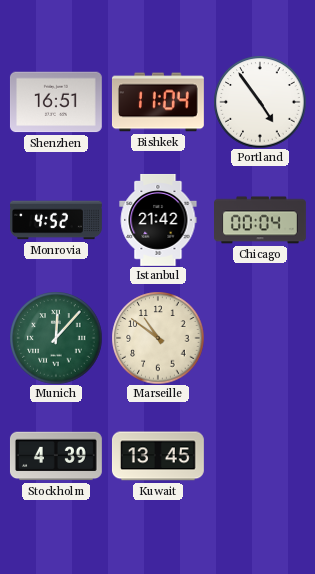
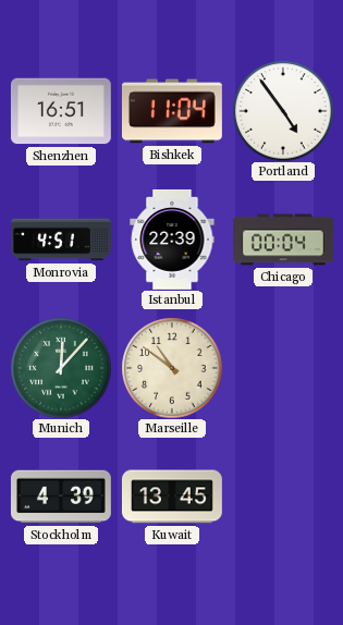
Monrovia: 4:52 -> 4:51 (62, 240)
Istanbul: 21:42 -> 22:39 (172, 240)
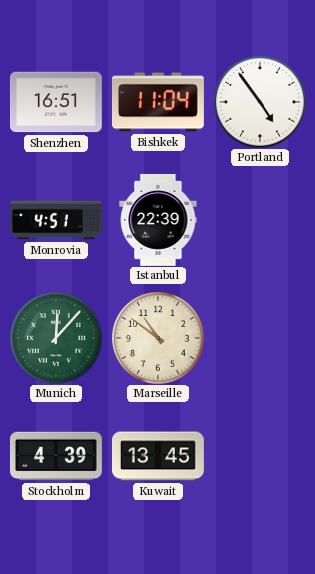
Chicago: 00:04 -> none (284, 240)
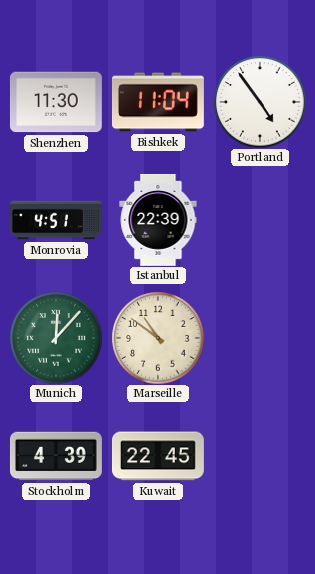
Shenzhen: 16:51 -> 11:30 (56, 102)
Kuwait: 13:45 -> 22:45 (158, 456)
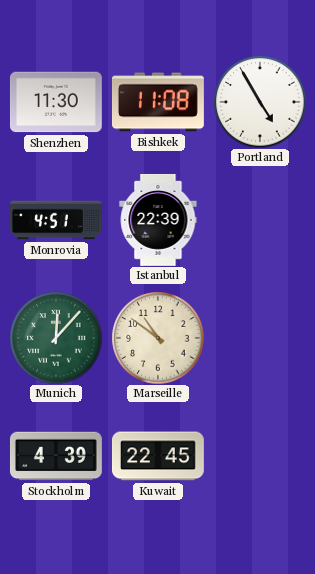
Bishkek: 11:04 -> 11:08 (158, 102)
Portland: 4:54 -> 4:55 (260, 102)
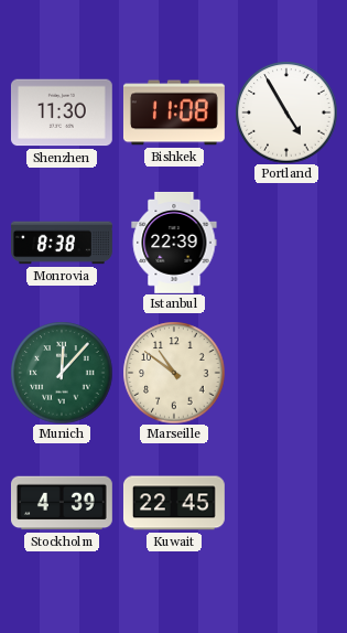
Monrovia: 4:51 -> 8:38 (63, 243)
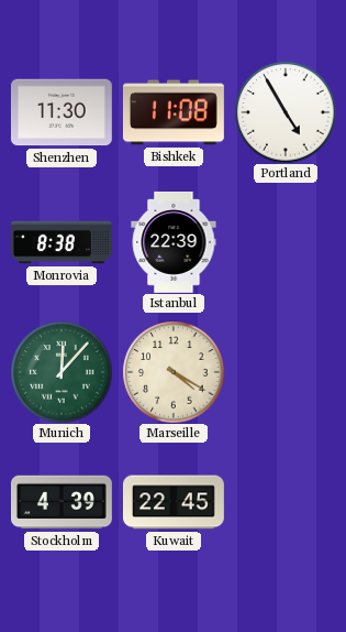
Marseille: 10:51 -> 4:20 (174, 372)
